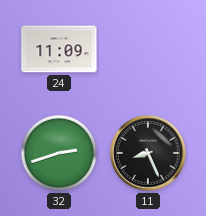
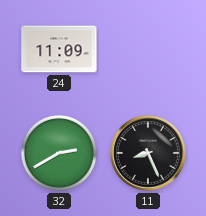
32: 2:42 -> 2:40 (59, 153)
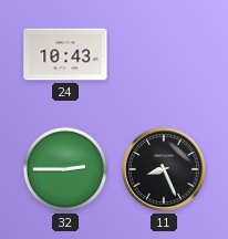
24: 11:09 -> 10:43 (65, 54)
32: 2:40 -> 2:45 (65, 169)
